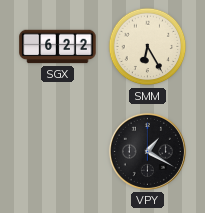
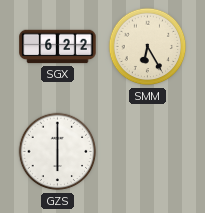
GZS: none -> 6:00 (58, 152)
VPY: 1:20 -> none (147, 151)
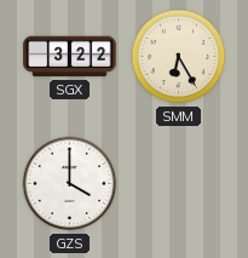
SGX: 6:22 -> 3:22 (70, 57)
GZS: 6:00 -> 4:00 (70, 184)
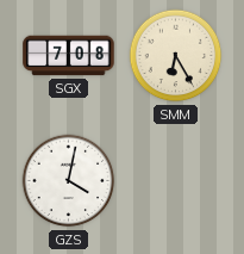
SGX: 3:22 -> 7:08 (69, 56)
GZS: 4:00 -> 4:02 (69, 181)
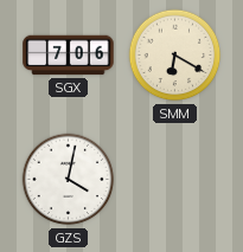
SGX: 7:08 -> 7:06 (69, 56)
SMM: 6:25 -> 6:20 (175, 56)
